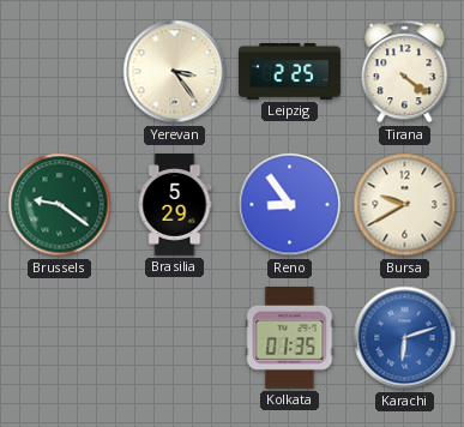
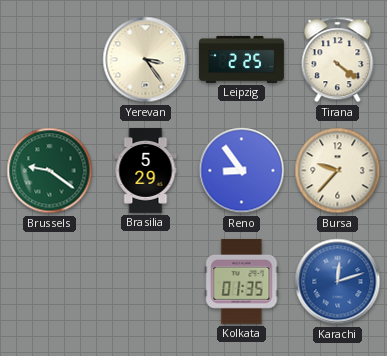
Bursa: 9:40 -> 9:37 (338, 171)
Karachi: 6:12 -> 12:12 (338, 282)
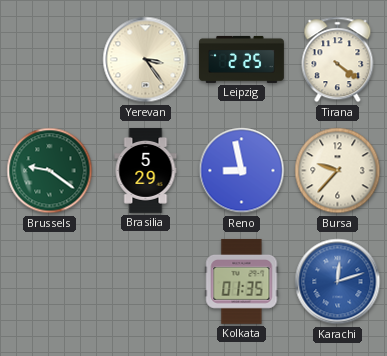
Reno: 8:54 -> 8:58 (242, 171)
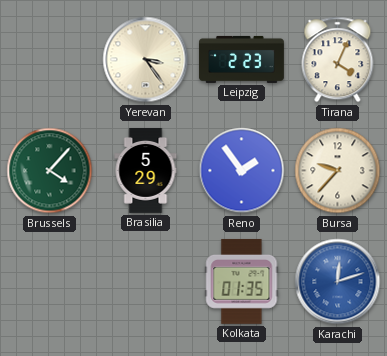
Leipzig: 2:25 -> 2:23 (242, 59)
Tirana: 4:21 -> 4:04 (338, 60)
Brussels: 9:21 -> 4:07 (50, 171)
Reno: 8:58 -> 1:54 (242, 171)
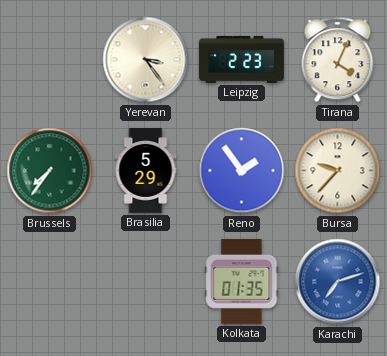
Brussels: 4:07 -> 7:36 (50, 171)
Karachi: 12:12 -> 7:12 (338, 282)
